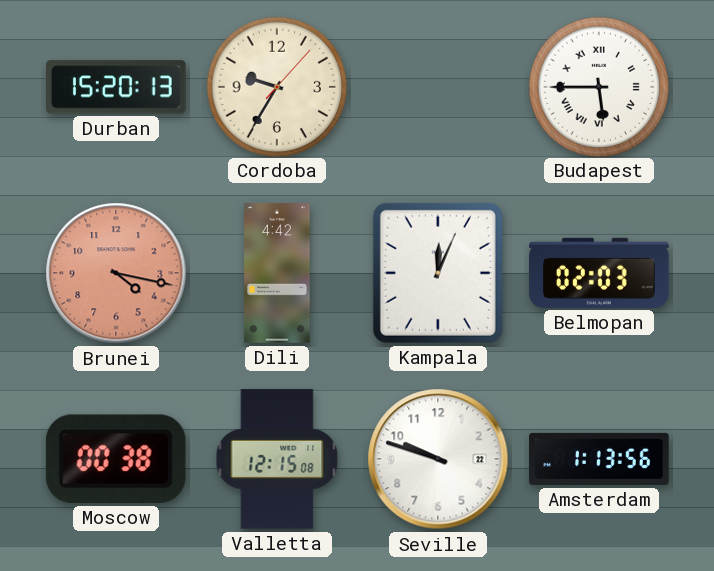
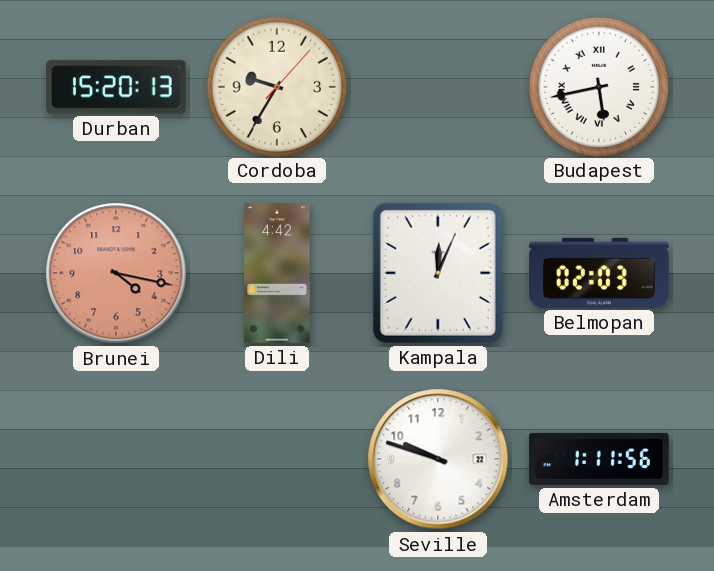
Budapest: 5:45 -> 5:43 (598, 86)
Moscow: 00:38 -> none (116, 459)
Valletta: 12:15 -> none (277, 459)
Amsterdam: 1:13 -> 1:11 (599, 459)
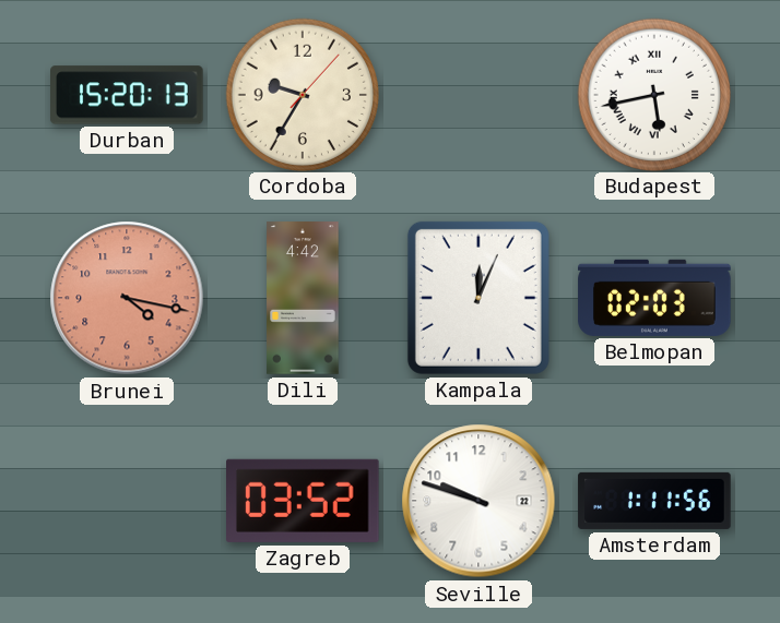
Zagreb: none -> 03:52 (304, 501)
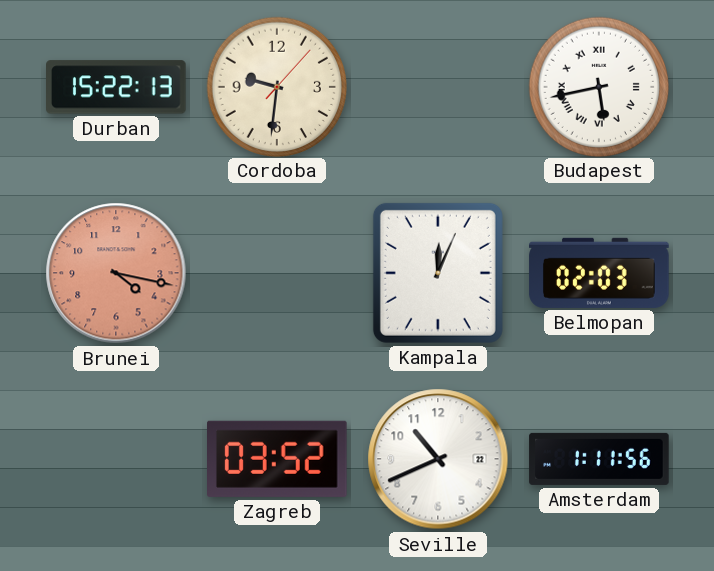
Durban: 15:20 -> 15:22 (117, 87)
Cordoba: 9:35 -> 9:31 (276, 86)
Dili: 4:42 -> none (303, 298)
Seville: 9:48 -> 10:41 (438, 459)
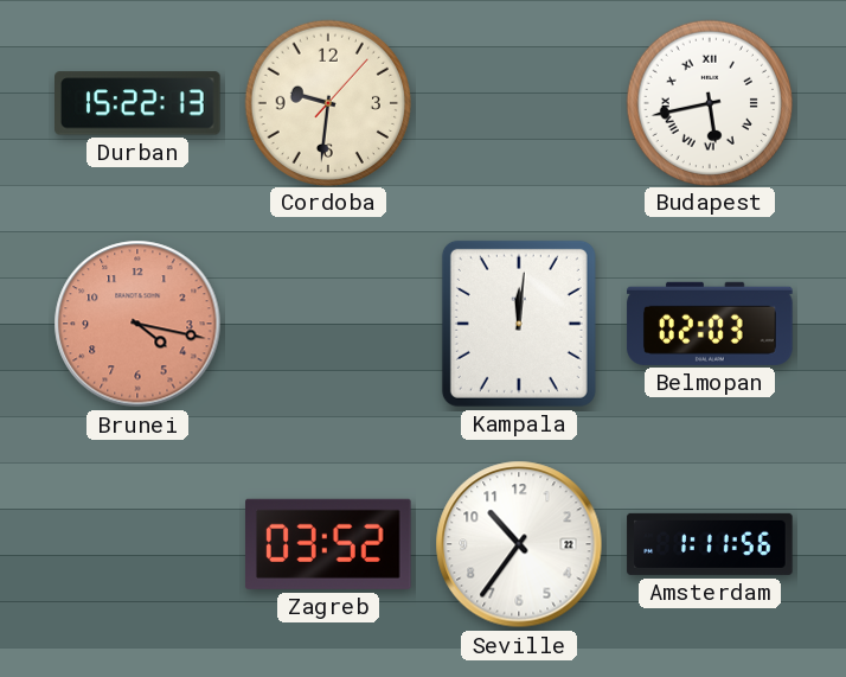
Kampala: 12:04 -> 12:01 (519, 324)
Seville: 10:41 -> 10:36 (519, 544)
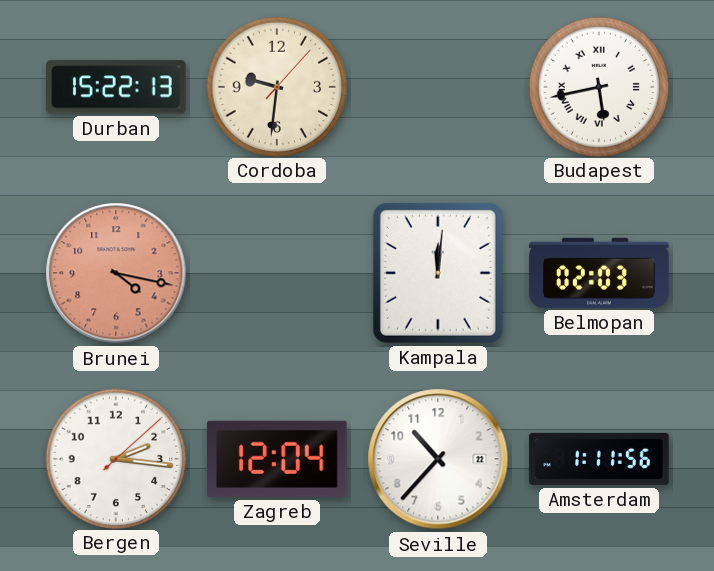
Bergen: none -> 2:16 (115, 458)
Zagreb: 03:52 -> 12:04 (278, 459)
Seville: 10:36 -> 10:37 (438, 459)
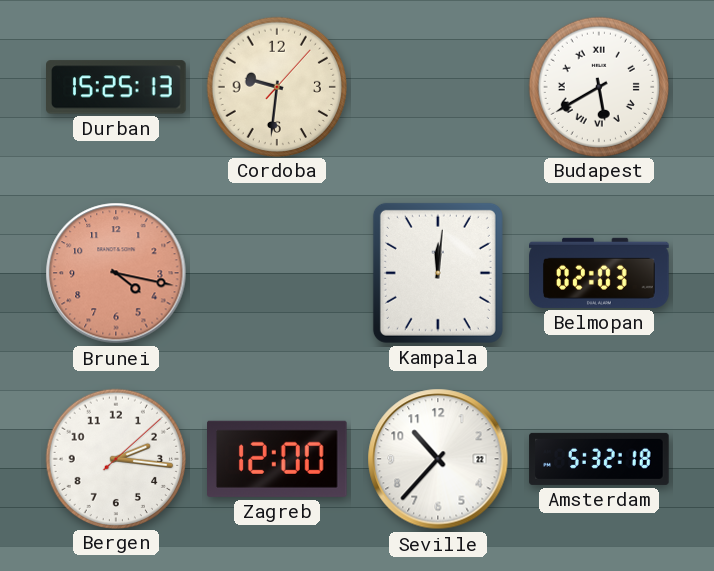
Durban: 15:22 -> 15:25 (117, 87)
Budapest: 5:43 -> 5:40 (598, 86)
Zagreb: 12:04 -> 12:00 (278, 459)
Amsterdam: 1:11 -> 5:32 (599, 459)
